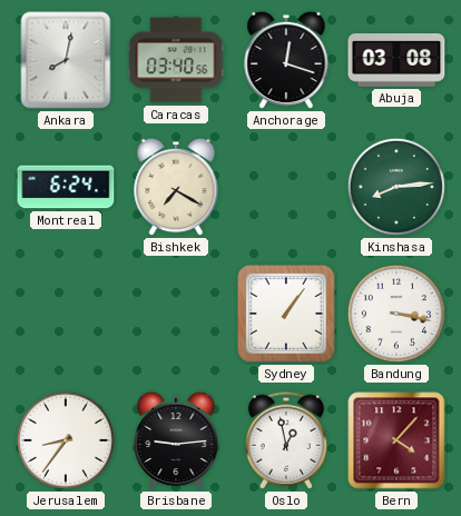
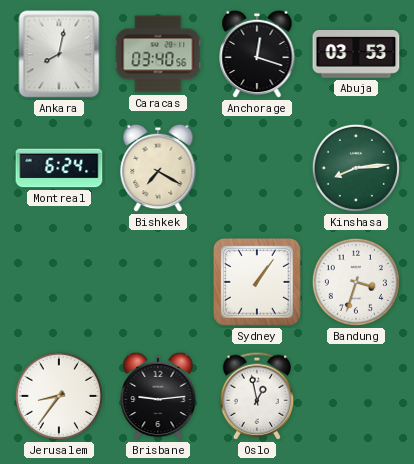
Abuja: 03:08 -> 03:53 (356, 55)
Bandung: 3:17 -> 3:33 (356, 282)
Bern: 4:07 -> none (396, 440)
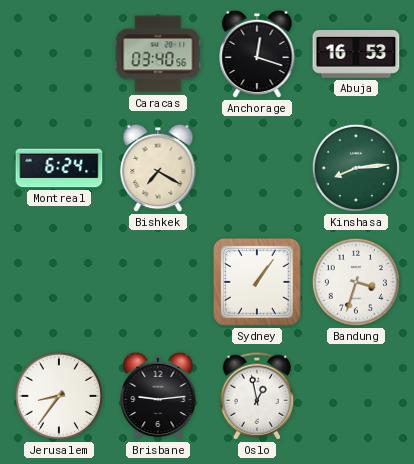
Ankara: 8:02 -> none (59, 54)
Abuja: 03:53 -> 16:53 (356, 55)
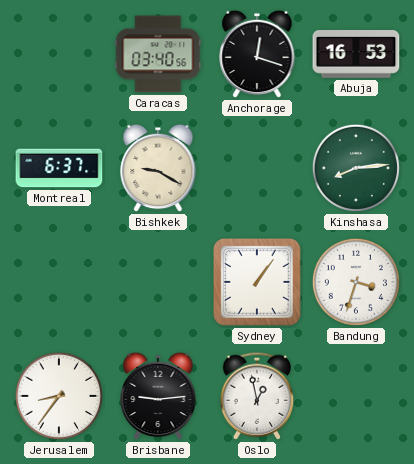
Montreal: 6:24 -> 6:37 (59, 168)
Bishkek: 7:20 -> 9:20 (158, 168)
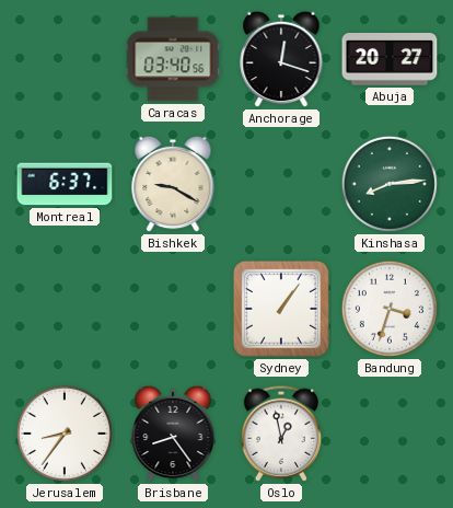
Abuja: 16:53 -> 20:27 (390, 60)
Brisbane: 9:14 -> 8:24 (173, 434)
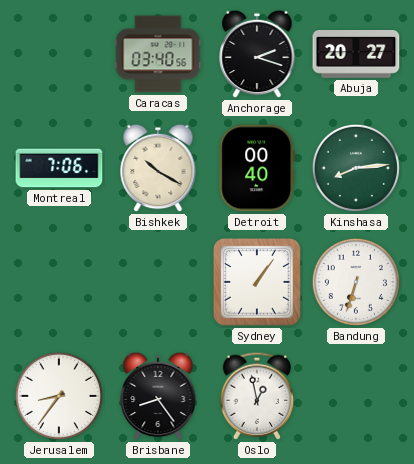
Anchorage: 12:18 -> 2:18 (257, 54)
Montreal: 6:37 -> 7:06 (59, 168)
Bishkek: 9:20 -> 10:20 (158, 168)
Detroit: none -> 00:40 (257, 168)
Bandung: 3:33 -> 6:33 (356, 282)
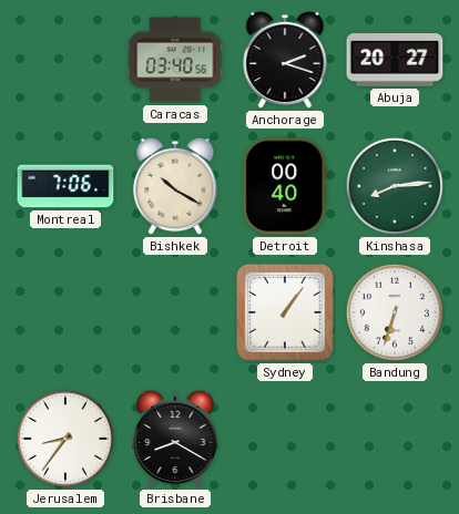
Brisbane: 8:24 -> 8:20 (175, 439)
Oslo: 12:58 -> none (257, 396)
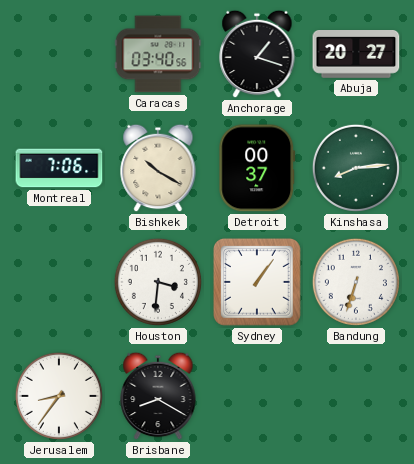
Anchorage: 2:18 -> 1:18 (257, 54)
Detroit: 00:40 -> 00:37 (257, 168)
Houston: none -> 3:31 (158, 282)
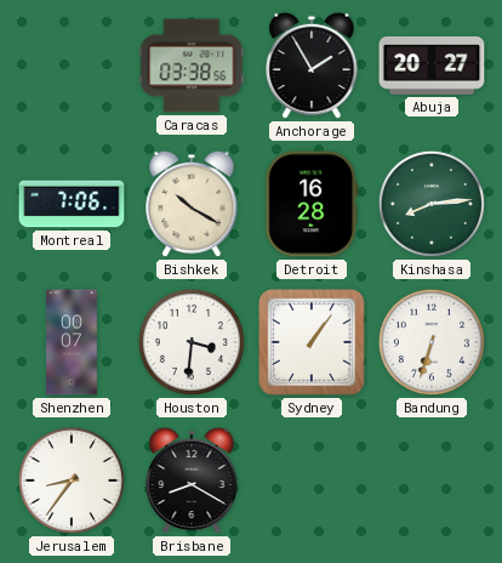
Caracas: 03:40 -> 03:38 (192, 66)
Anchorage: 1:18 -> 1:55 (312, 66)
Detroit: 00:37 -> 16:28 (312, 204)
Shenzhen: none -> 00:07 (72, 342)
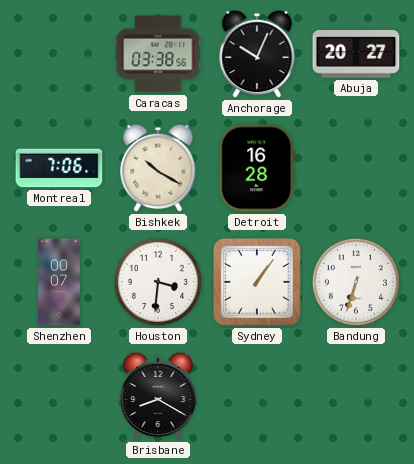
Anchorage: 1:55 -> 10:04 (257, 54)
Kinshasa: 8:14 -> none (432, 204)
Jerusalem: 8:36 -> none (72, 480)
